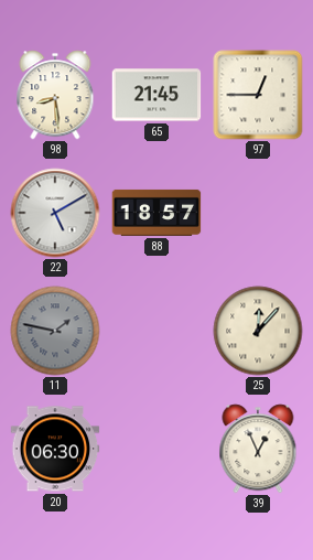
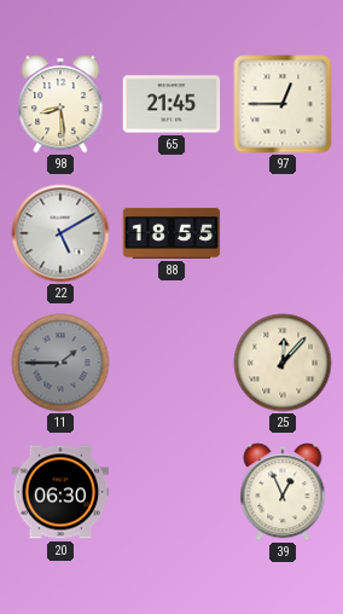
88: 18:57 -> 18:55 (171, 233)
11: 1:47 -> 1:45 (60, 363)
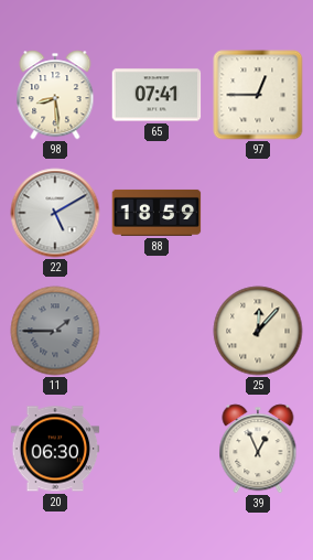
65: 21:45 -> 07:41 (156, 95)
88: 18:55 -> 18:59 (156, 213)
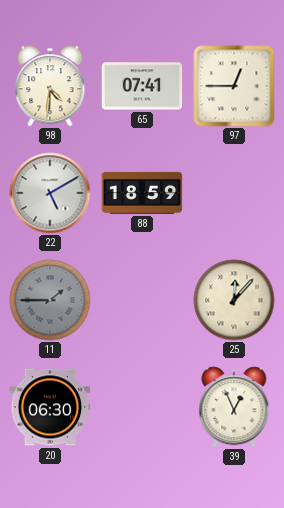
98: 8:29 -> 4:31 (50, 86)
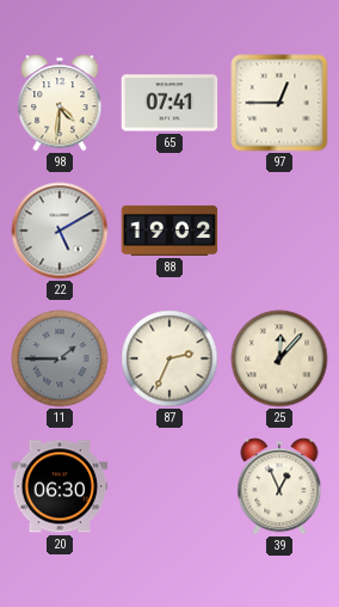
88: 18:59 -> 19:02 (169, 231)
87: none -> 2:34 (169, 358)
